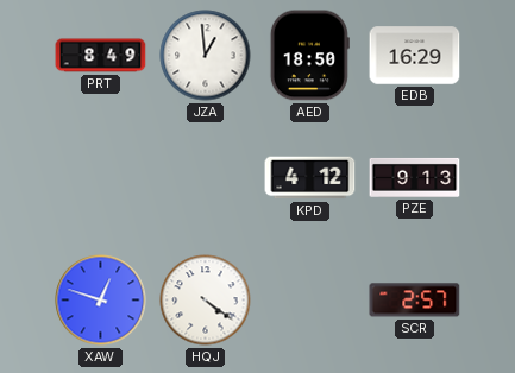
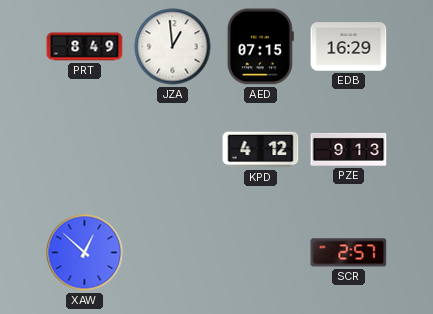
AED: 18:50 -> 07:15 (260, 47)
XAW: 12:48 -> 12:52 (85, 253)
HQJ: 4:21 -> none (206, 301)
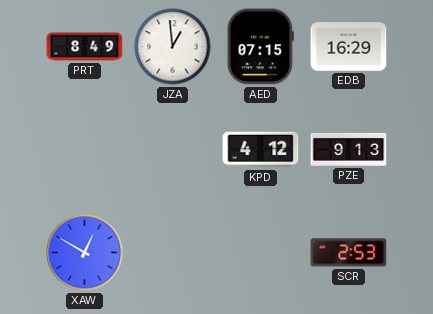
XAW: 12:52 -> 12:50 (85, 253)
SCR: 2:57 -> 2:53 (349, 253)
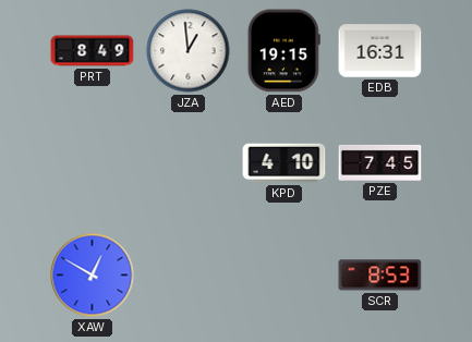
AED: 07:15 -> 19:15 (283, 51)
EDB: 16:29 -> 16:31 (380, 51)
KPD: 4:12 -> 4:10 (285, 163)
PZE: 9:13 -> 7:45 (380, 162)
SCR: 2:53 -> 8:53 (380, 276)
